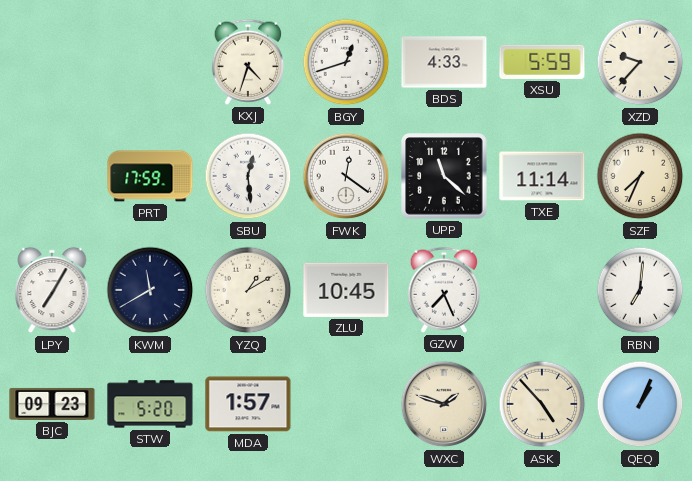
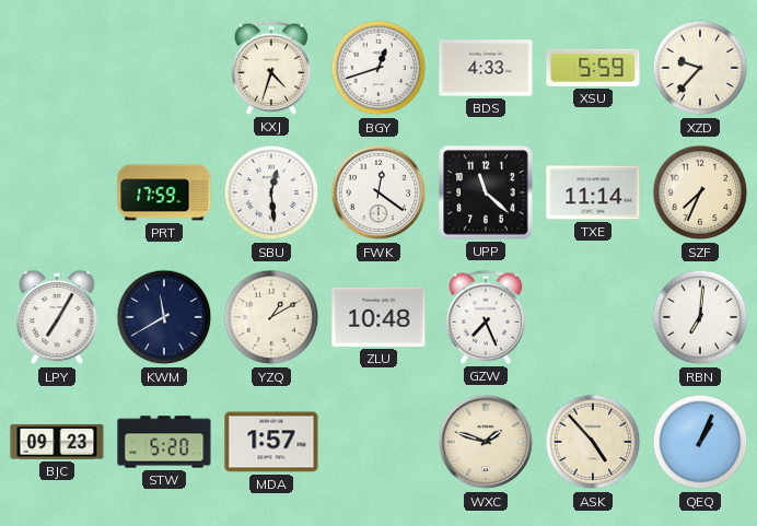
ZLU: 10:45 -> 10:48 (378, 317)
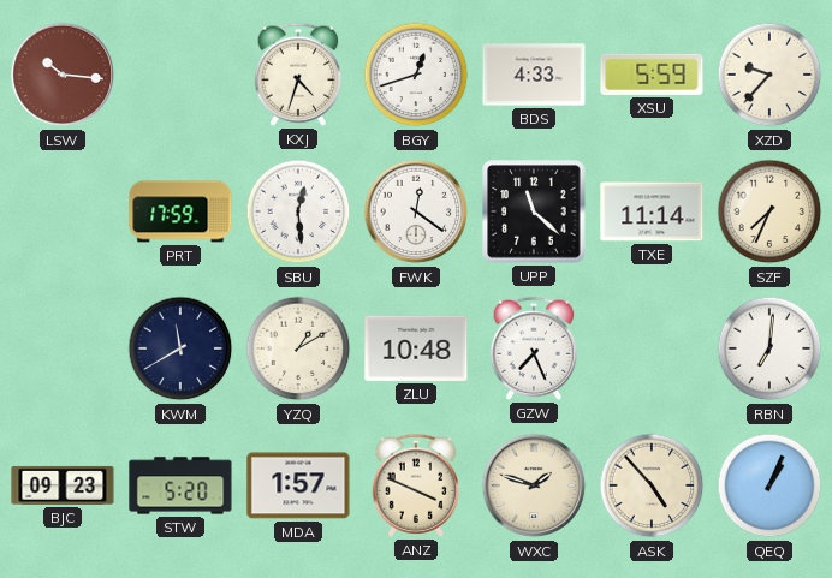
LSW: none -> 10:16 (63, 75)
LPY: 7:05 -> none (57, 317)
ANZ: none -> 3:49 (416, 485)
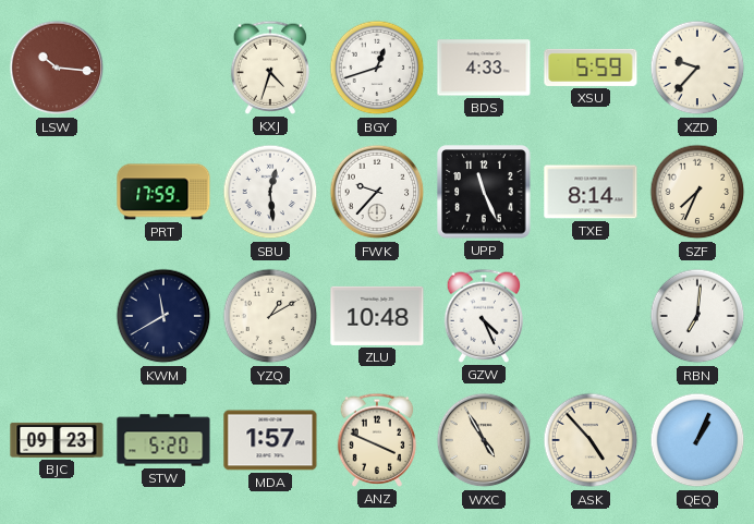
FWK: 12:21 -> 9:37 (377, 192)
UPP: 11:22 -> 11:26 (484, 192)
TXE: 11:14 -> 8:14 (591, 192)
GZW: 7:26 -> 4:26 (484, 316)
WXC: 1:48 -> 4:55 (484, 440)
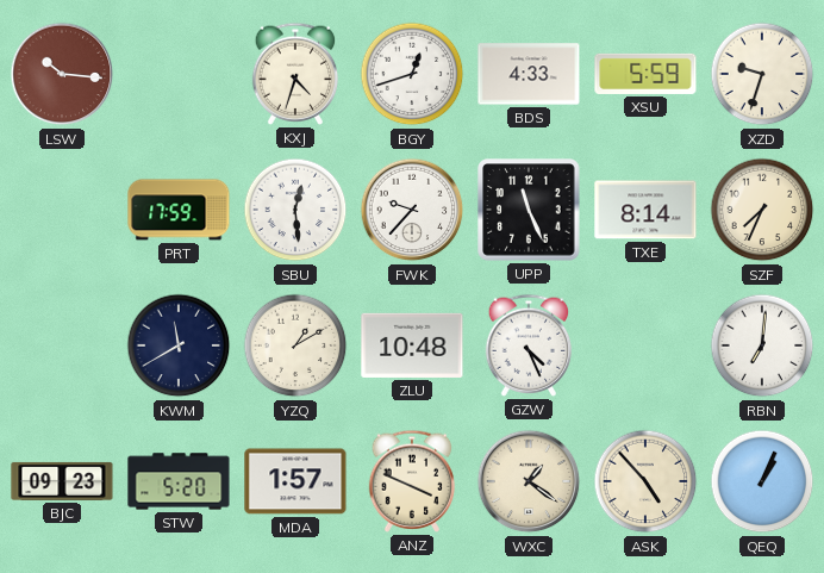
XZD: 9:37 -> 9:33 (762, 74)
WXC: 4:55 -> 1:21 (529, 481)
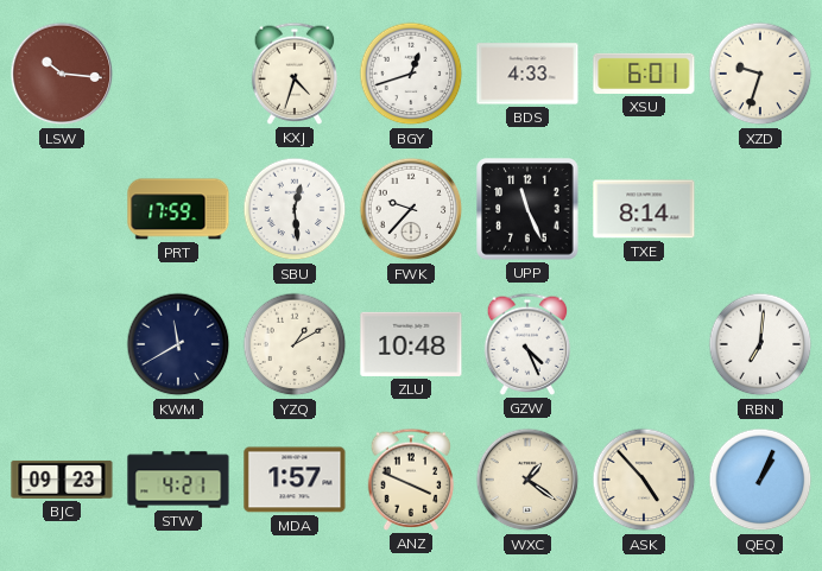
XSU: 5:59 -> 6:01 (644, 74)
SZF: 7:34 -> none (762, 210)
STW: 5:20 -> 4:21 (178, 480)
